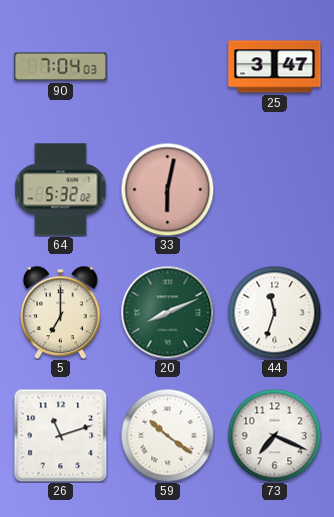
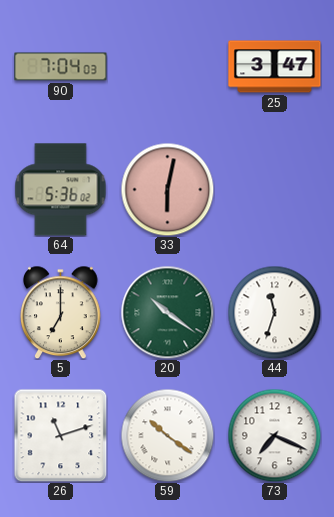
64: 5:32 -> 5:36 (61, 190)
20: 8:11 -> 10:21 (167, 312)
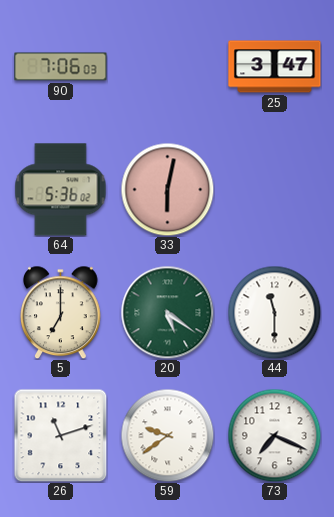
90: 7:04 -> 7:06 (61, 67)
20: 10:21 -> 5:21 (167, 312)
44: 11:33 -> 11:30 (274, 312)
59: 10:21 -> 9:39 (167, 435)
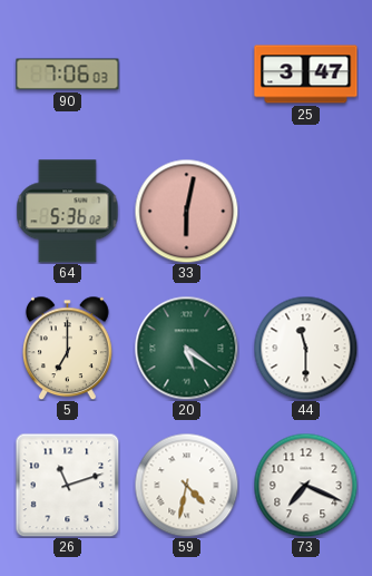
59: 9:39 -> 4:32 (186, 485)
